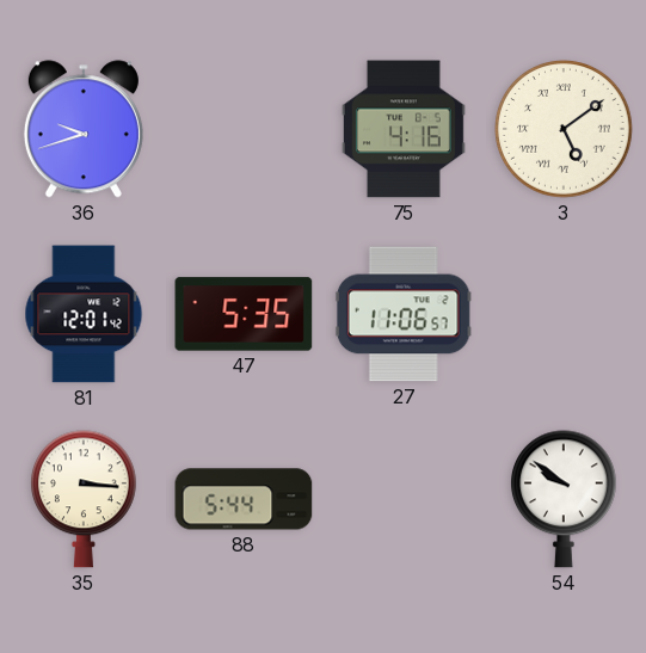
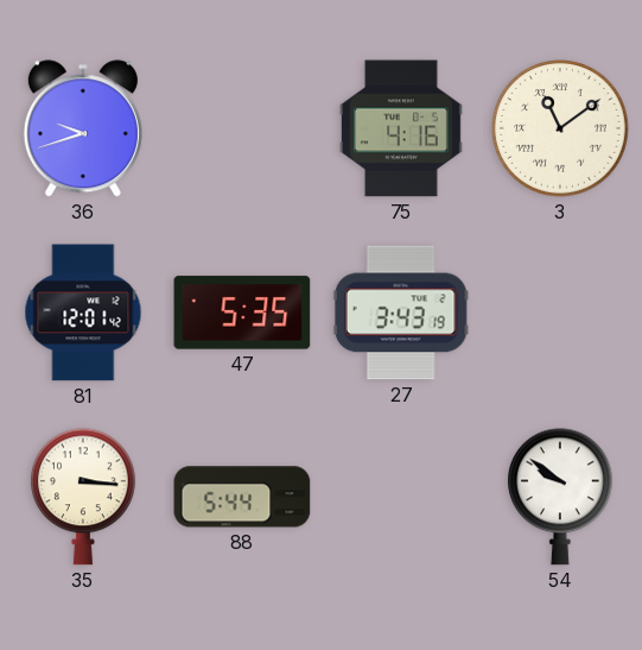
3: 5:09 -> 11:09 (561, 130)
27: 11:06 -> 3:43 (401, 313)
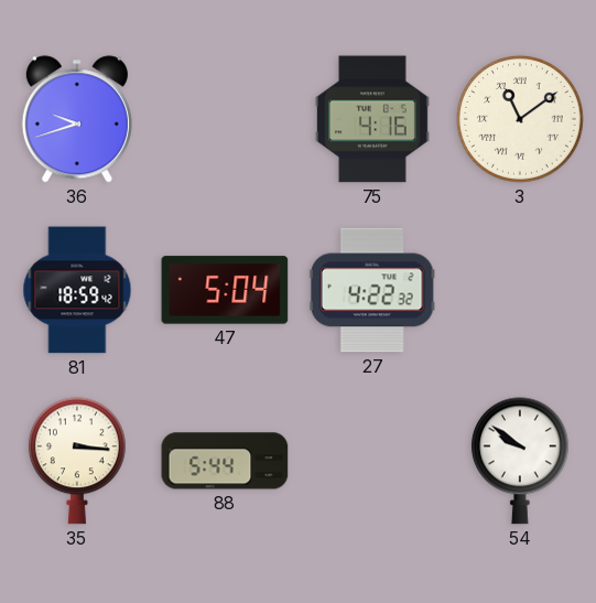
81: 12:01 -> 18:59 (77, 290)
47: 5:35 -> 5:04 (225, 290)
27: 3:43 -> 4:22 (372, 290)
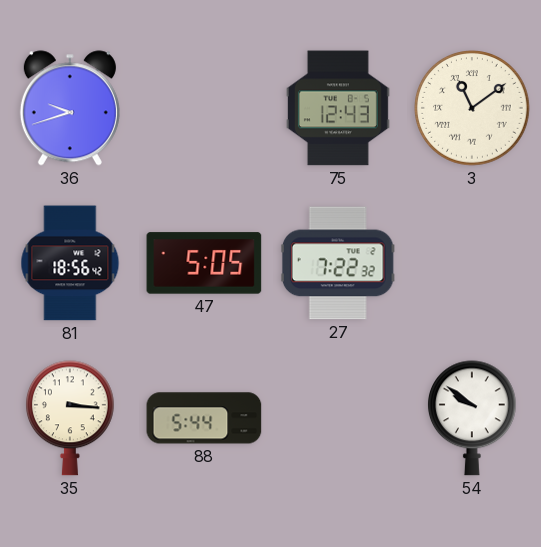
75: 4:16 -> 12:43 (338, 108)
81: 18:59 -> 18:56 (70, 263)
47: 5:04 -> 5:05 (204, 263)
27: 4:22 -> 7:22 (338, 263)
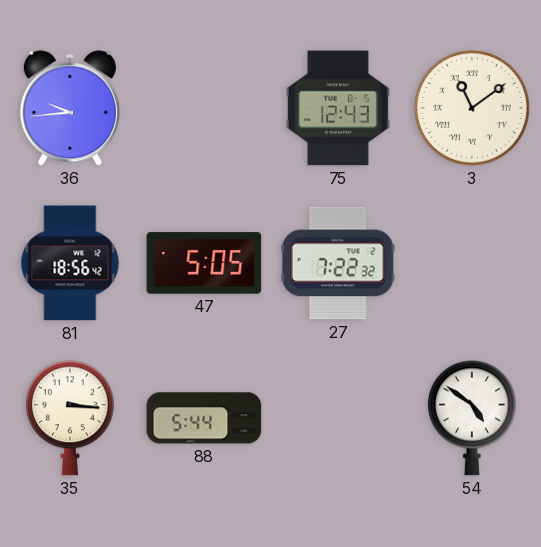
36: 9:42 -> 9:44 (70, 108)
54: 9:51 -> 4:51 (472, 418)
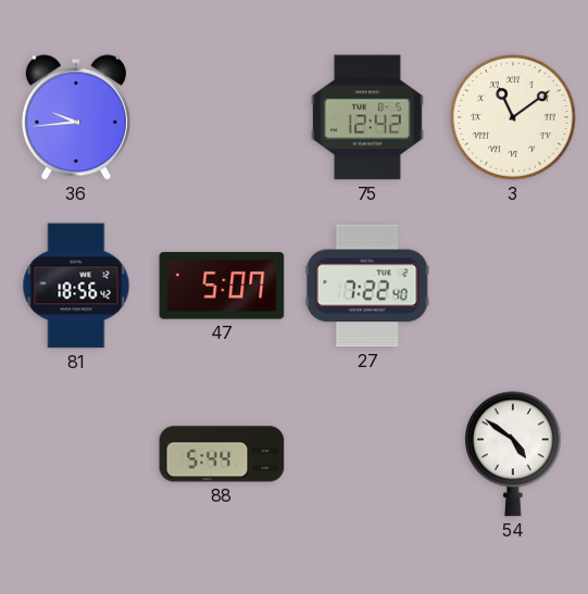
75: 12:43 -> 12:42 (367, 117)
47: 5:05 -> 5:07 (222, 286)
27: 7:22:32 -> 7:22:40 (367, 286)
35: 3:16 -> none (70, 418)
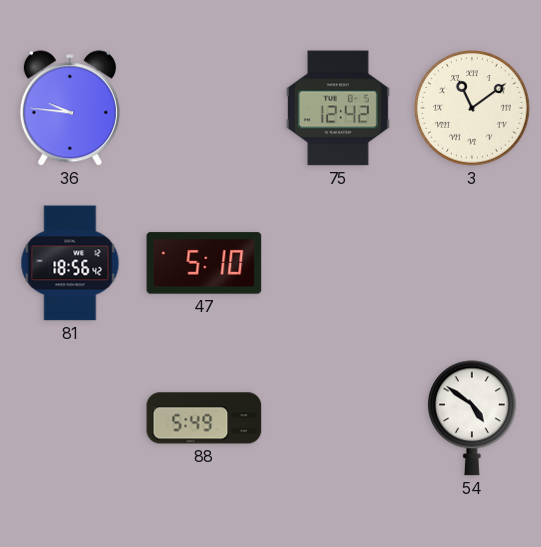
36: 9:44 -> 9:46 (70, 108)
47: 5:07 -> 5:10 (204, 263)
27: 7:22 -> none (367, 286)
88: 5:44 -> 5:49 (204, 418)
